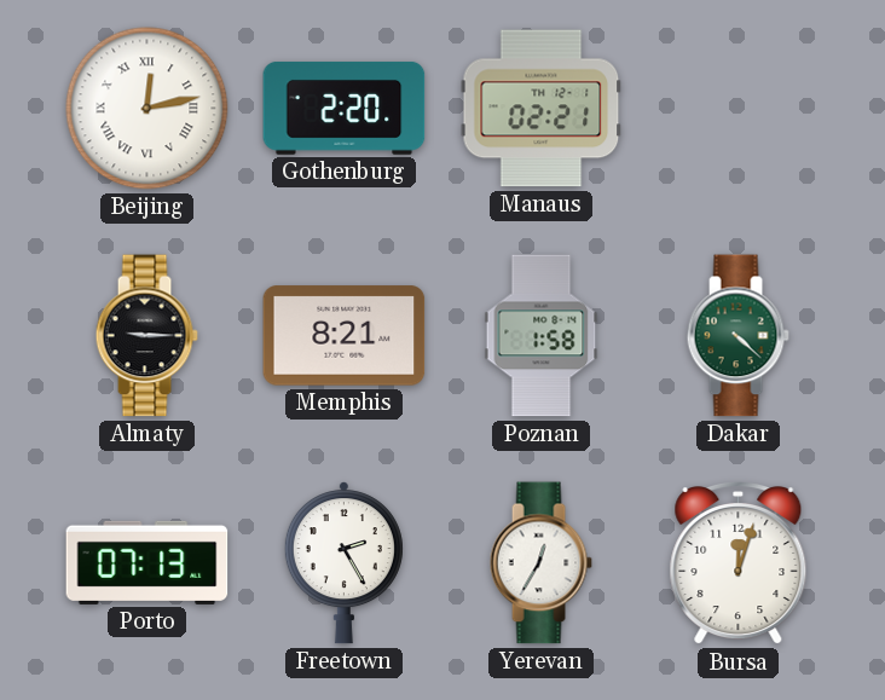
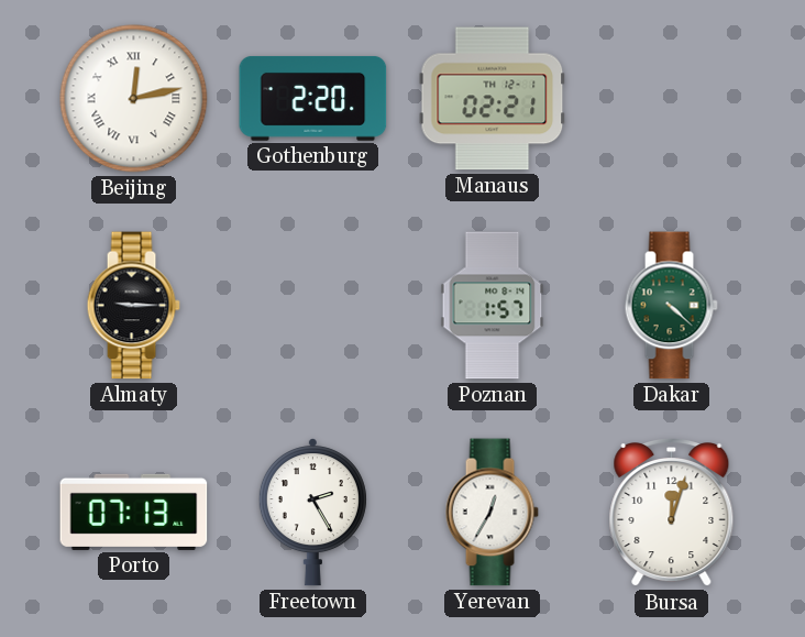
Memphis: 8:21 -> none (345, 336)
Poznan: 1:58 -> 1:57 (493, 306)
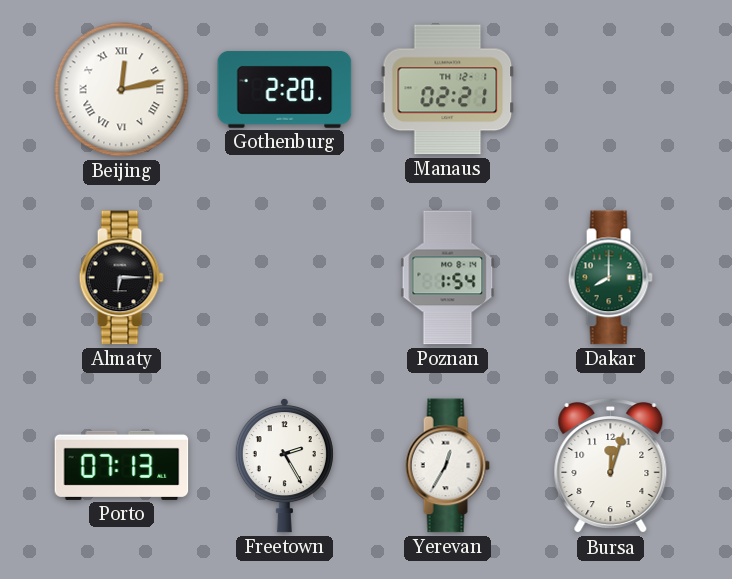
Almaty: 9:15 -> 6:15 (121, 278)
Poznan: 1:57 -> 1:54 (448, 278)
Dakar: 4:22 -> 8:00 (610, 278)
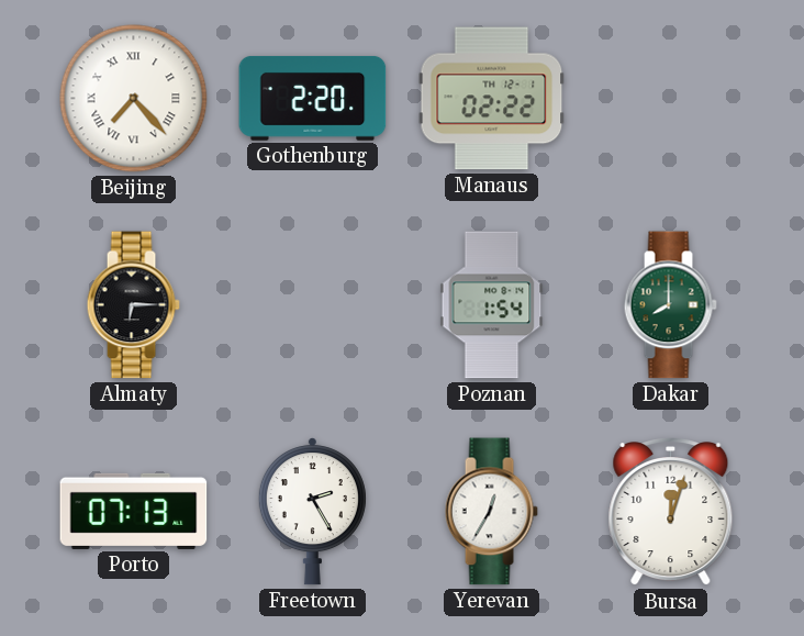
Beijing: 12:13 -> 7:23 (134, 99)
Manaus: 02:21 -> 02:22 (492, 99)
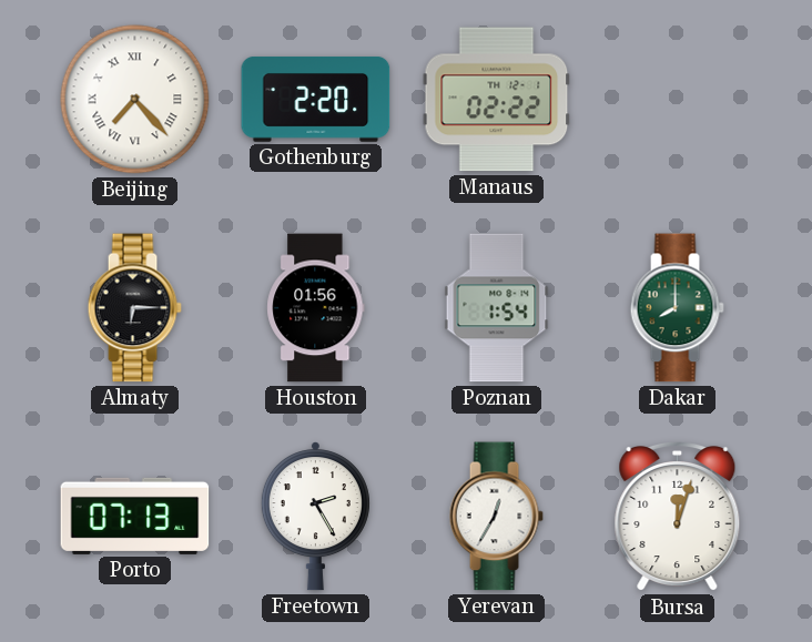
Houston: none -> 01:56 (316, 308)
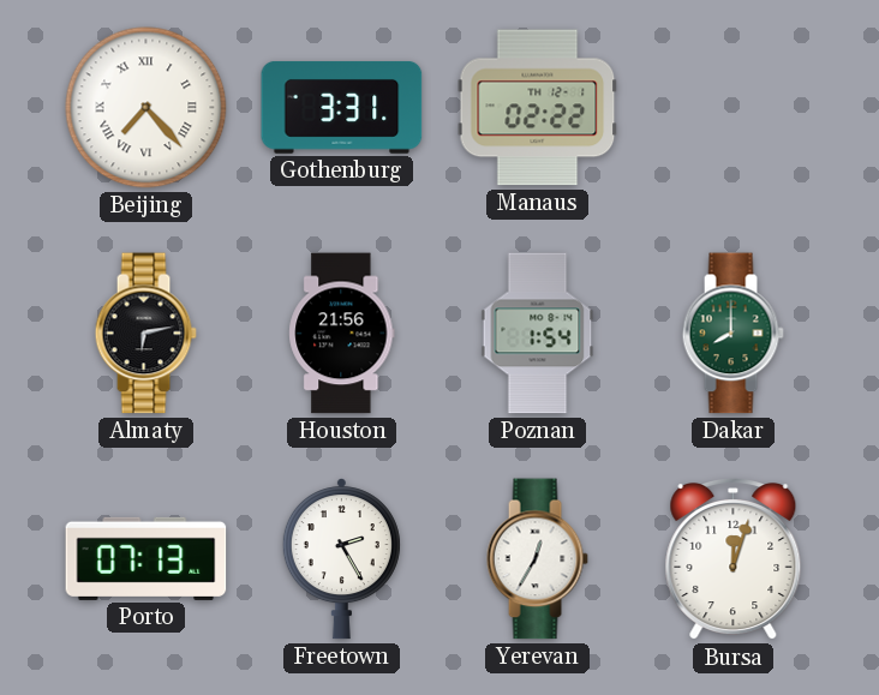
Gothenburg: 2:20 -> 3:31 (342, 107)
Almaty: 6:15 -> 6:13 (145, 334)
Houston: 01:56 -> 21:56 (342, 334)
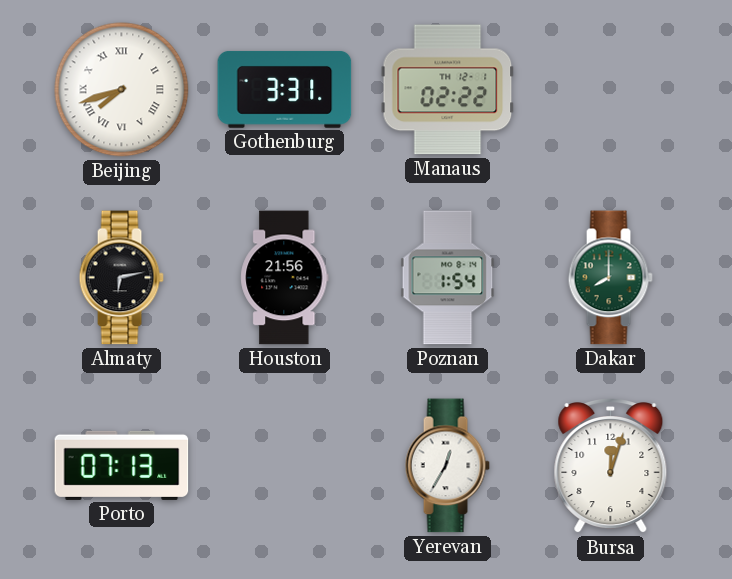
Beijing: 7:23 -> 7:42 (122, 90)
Freetown: 2:25 -> none (341, 559)
